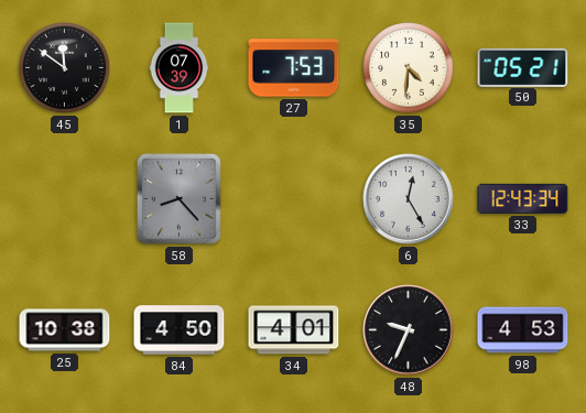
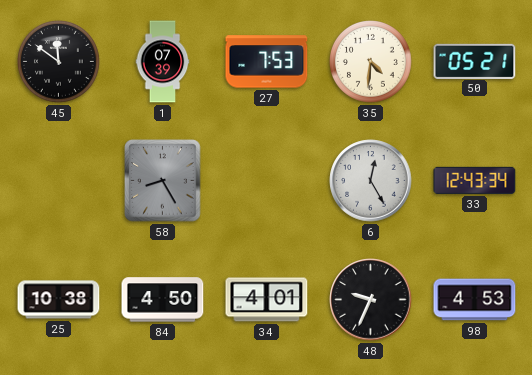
58: 8:23 -> 8:25 (163, 181)
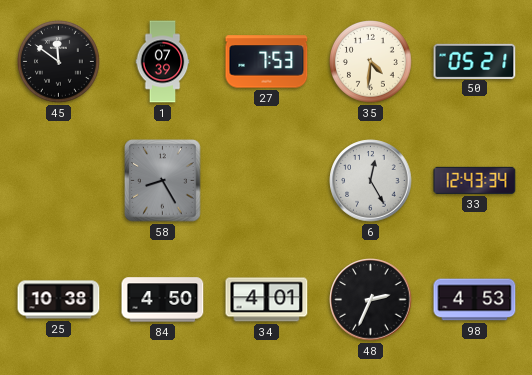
48: 9:34 -> 2:34 (371, 300)
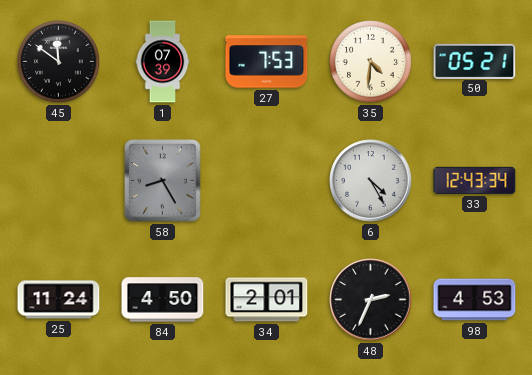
6: 12:25 -> 4:25 (371, 181)
25: 10:38 -> 11:24 (59, 300)
34: 4:01 -> 2:01 (267, 300)
